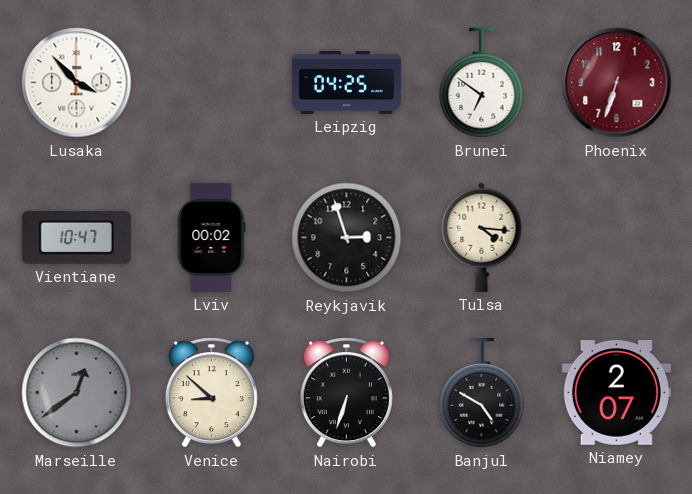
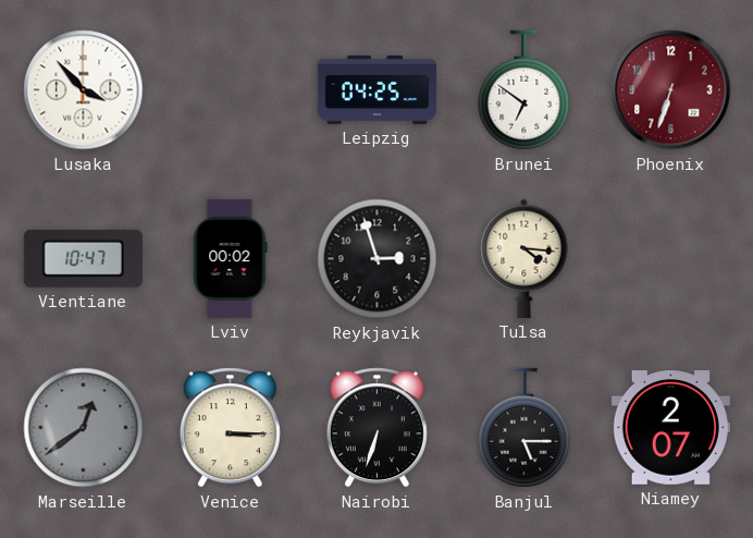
Venice: 8:52 -> 3:15 (230, 428)
Banjul: 4:50 -> 5:15 (524, 428)
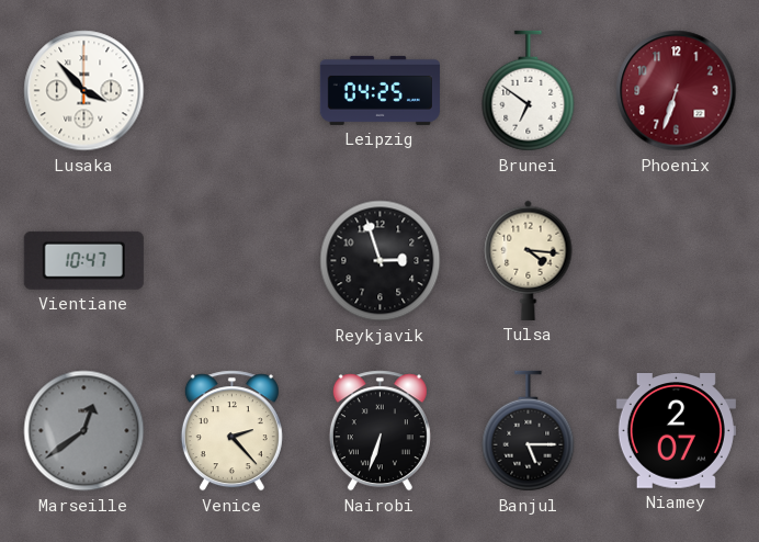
Lviv: 00:02 -> none (231, 258)
Venice: 3:15 -> 2:23 (231, 431)
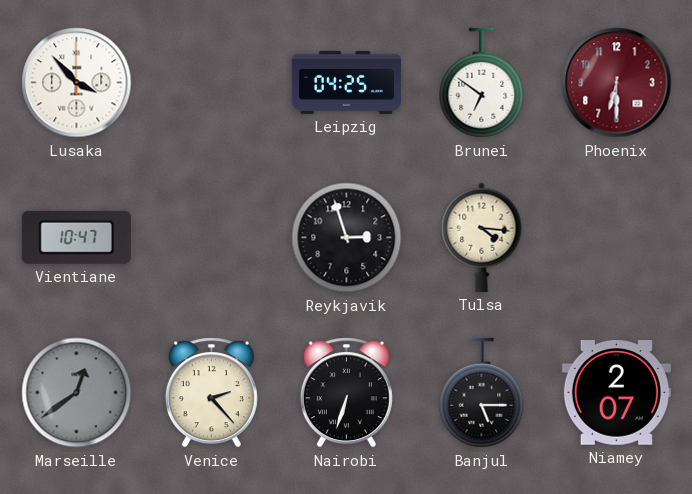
Phoenix: 6:33 -> 6:30 (617, 83)
